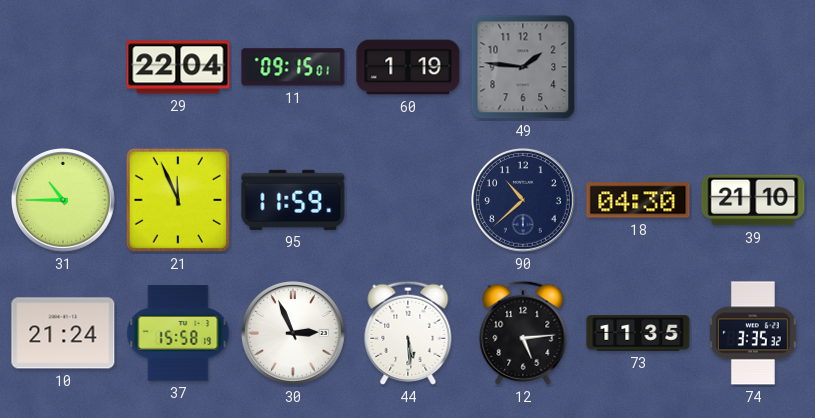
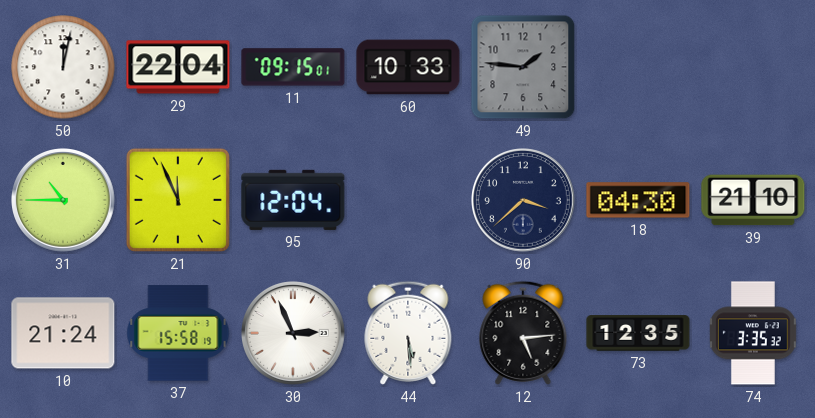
50: none -> 12:02 (63, 67)
60: 1:19 -> 10:33 (408, 67)
95: 11:59 -> 12:04 (293, 200)
90: 10:38 -> 3:38 (524, 201)
73: 11:35 -> 12:35 (638, 333)
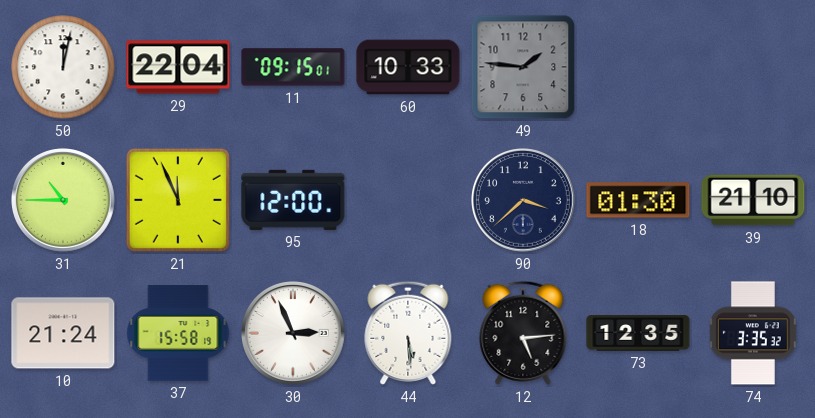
95: 12:04 -> 12:00 (293, 200)
18: 04:30 -> 01:30 (638, 200)
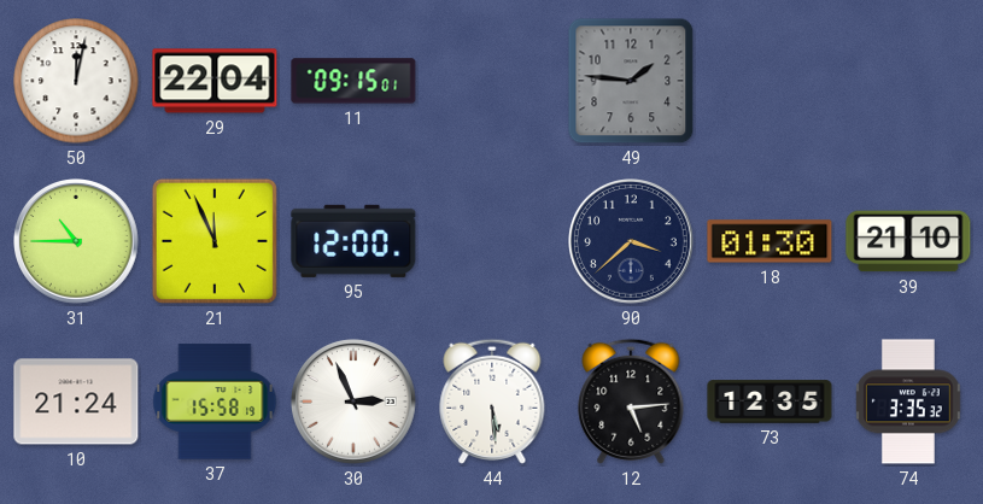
60: 10:33 -> none (408, 67)
